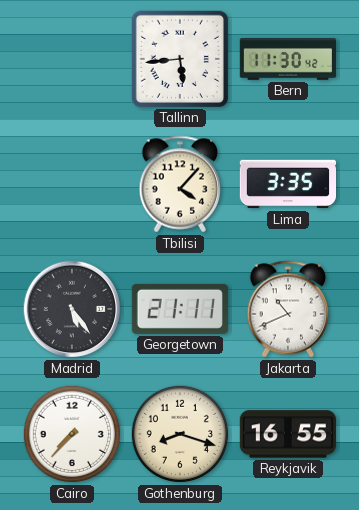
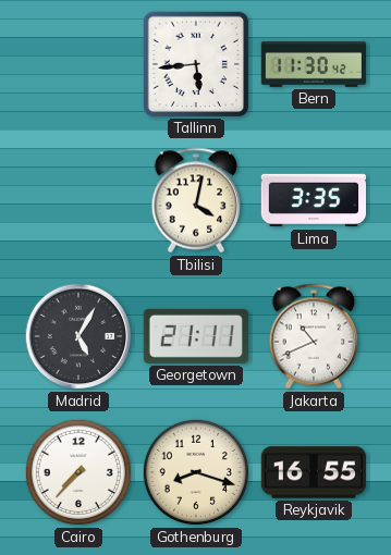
Tbilisi: 4:07 -> 4:02 (196, 200)
Madrid: 5:24 -> 5:05 (78, 336)
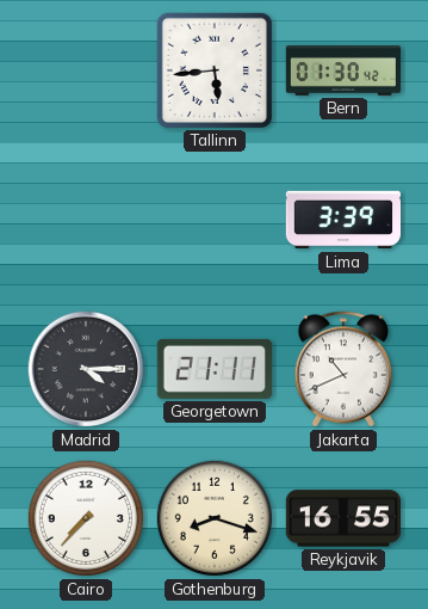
Bern: 11:30 -> 01:30 (342, 72)
Tbilisi: 4:02 -> none (196, 200)
Lima: 3:35 -> 3:39 (342, 220)
Madrid: 5:05 -> 4:15 (86, 369)
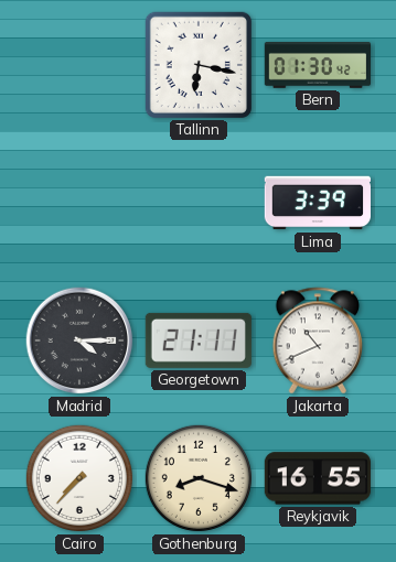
Tallinn: 5:44 -> 6:17 (199, 65)
